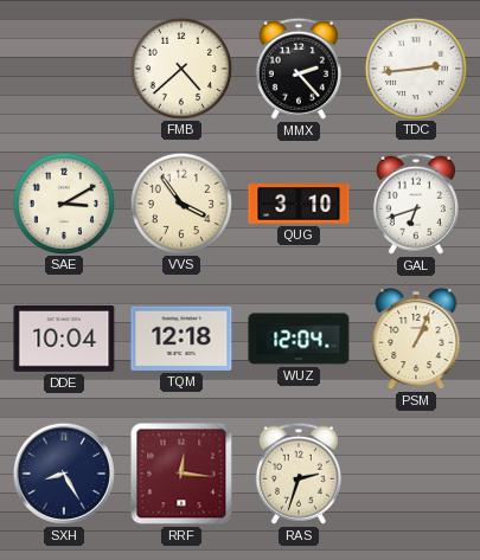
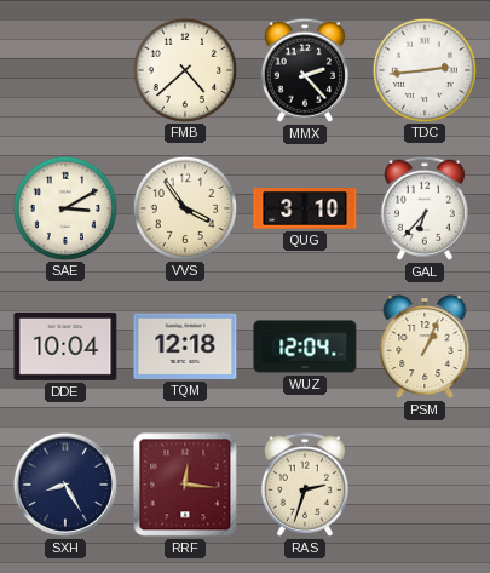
GAL: 6:42 -> 6:37 (425, 208)
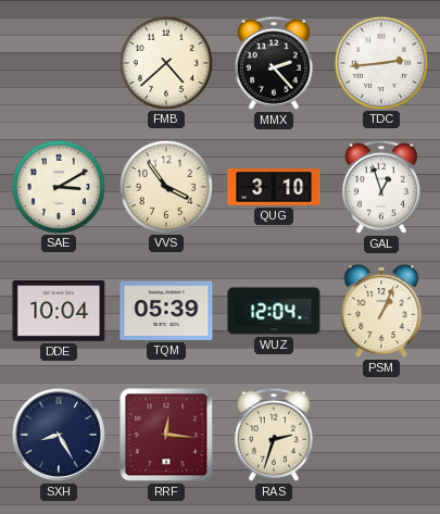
GAL: 6:37 -> 12:57 (381, 187)
TQM: 12:18 -> 05:39 (166, 311)
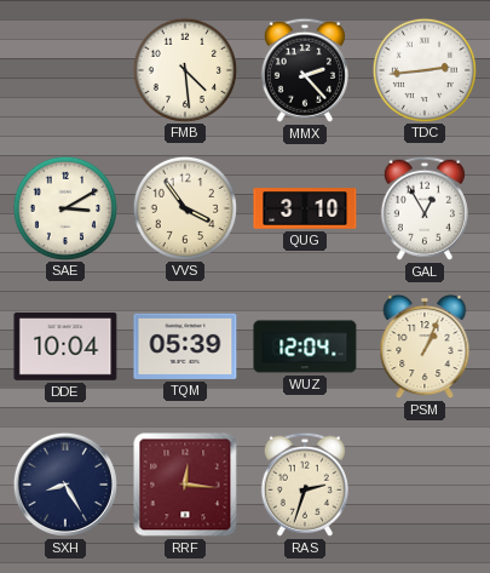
FMB: 4:38 -> 4:29 (184, 69)
GAL: 12:57 -> 12:55 (425, 208)
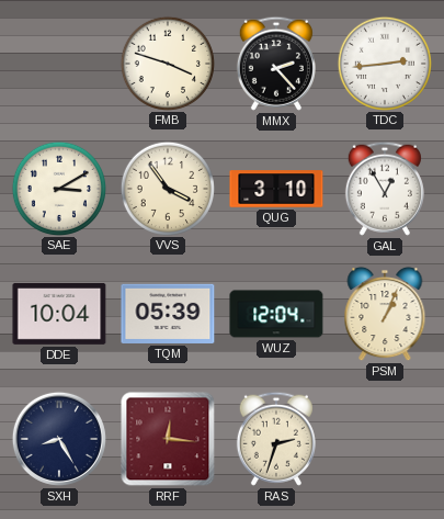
FMB: 4:29 -> 3:48 (167, 63)
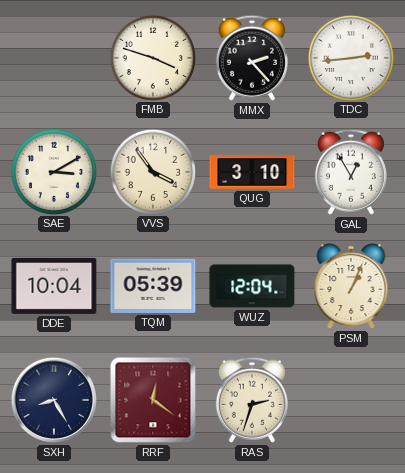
RRF: 12:16 -> 12:21 (153, 400)
